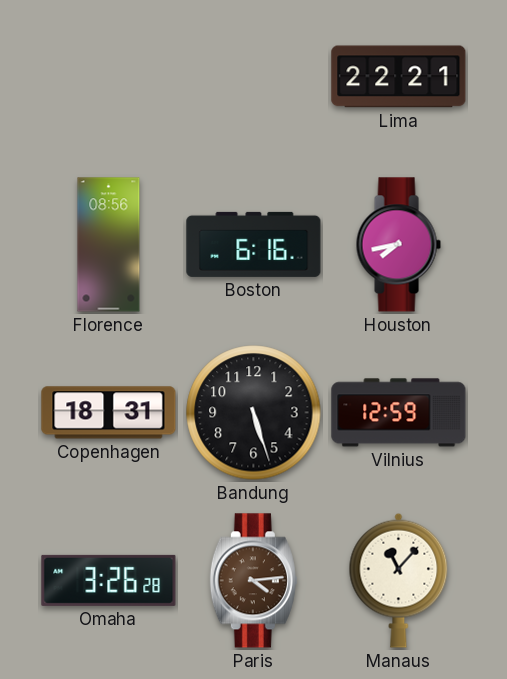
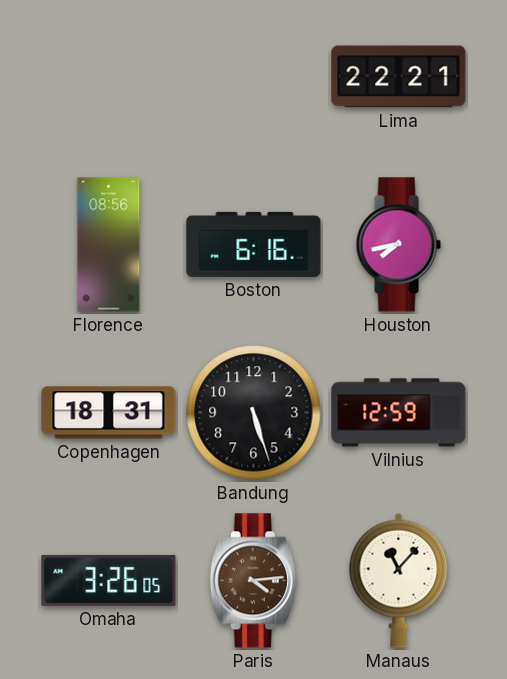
Omaha: 3:26:28 -> 3:26:05 (109, 580)
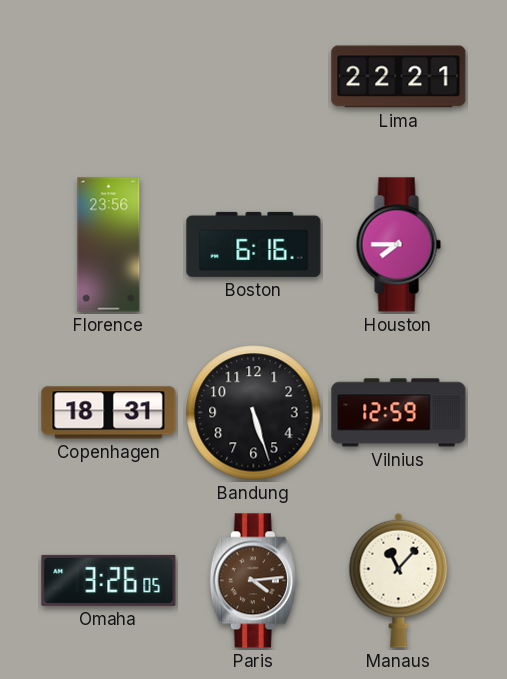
Florence: 08:56 -> 23:56 (109, 245)
Houston: 7:43 -> 7:45 (398, 245)
